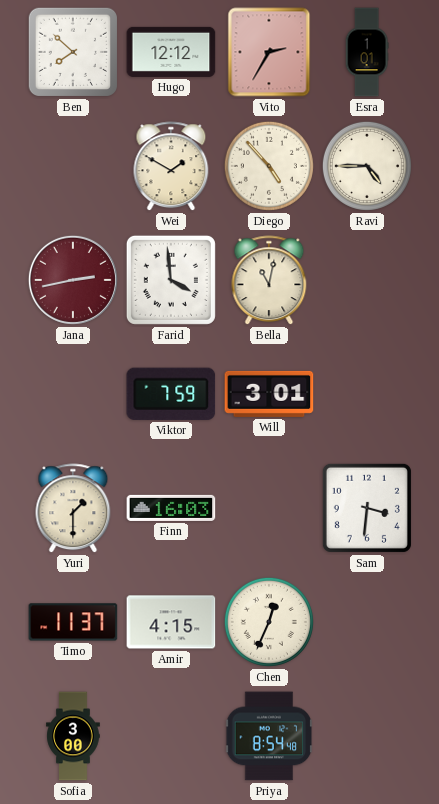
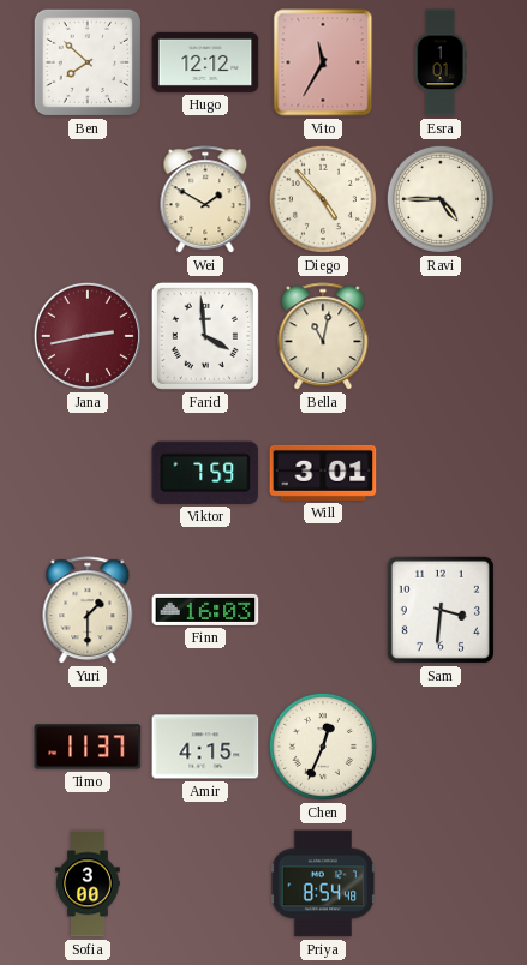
Vito: 2:35 -> 11:35 (323, 62)
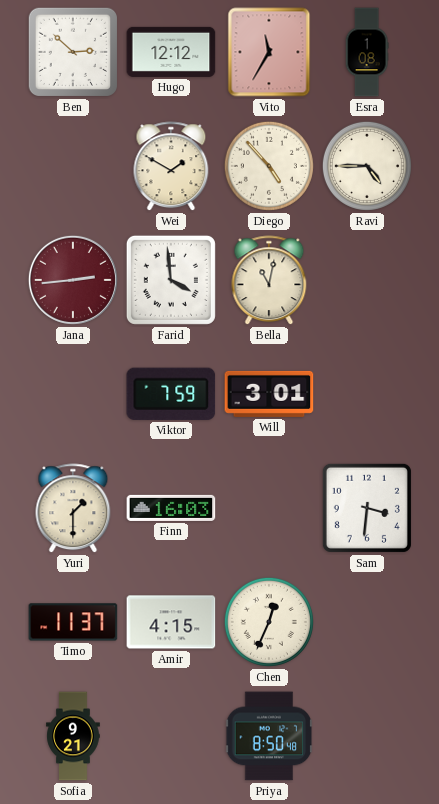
Ben: 7:52 -> 2:52 (73, 52)
Esra: 1:01 -> 1:08 (367, 52)
Jana: 2:43 -> 2:44 (73, 280)
Sofia: 3:00 -> 9:21 (73, 736)
Priya: 8:54 -> 8:50 (269, 736)
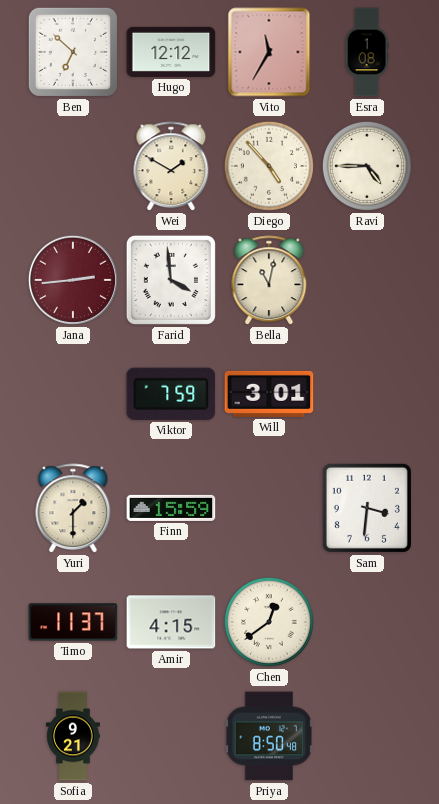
Ben: 2:52 -> 6:52 (73, 52)
Finn: 16:03 -> 15:59 (171, 508)
Chen: 12:34 -> 12:39 (269, 622)
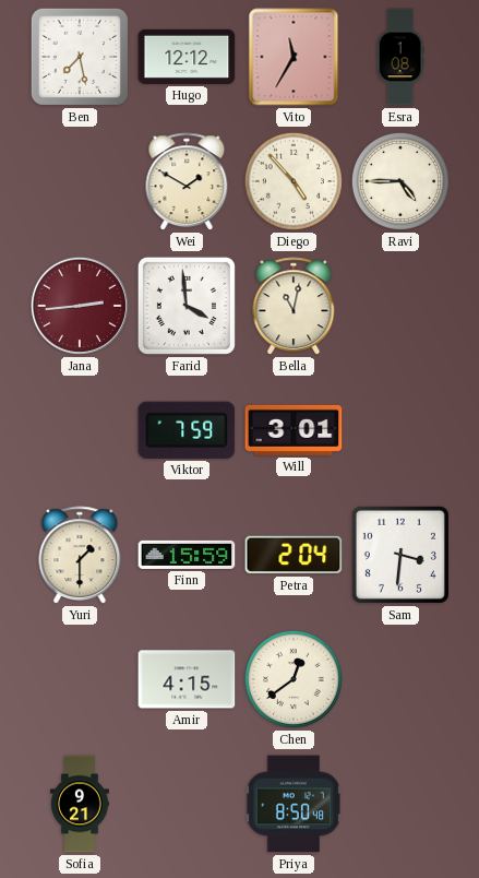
Ben: 6:52 -> 7:28 (80, 57)
Petra: none -> 2:04 (294, 555)
Timo: 11:37 -> none (73, 622)
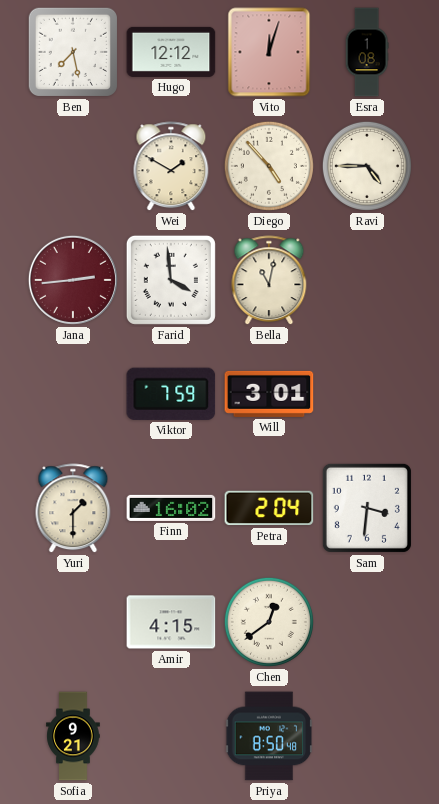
Vito: 11:35 -> 12:03 (269, 52)
Finn: 15:59 -> 16:02 (171, 508)
